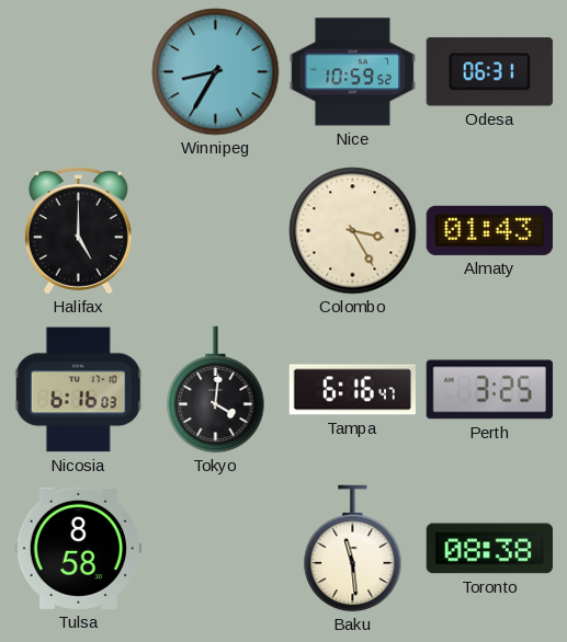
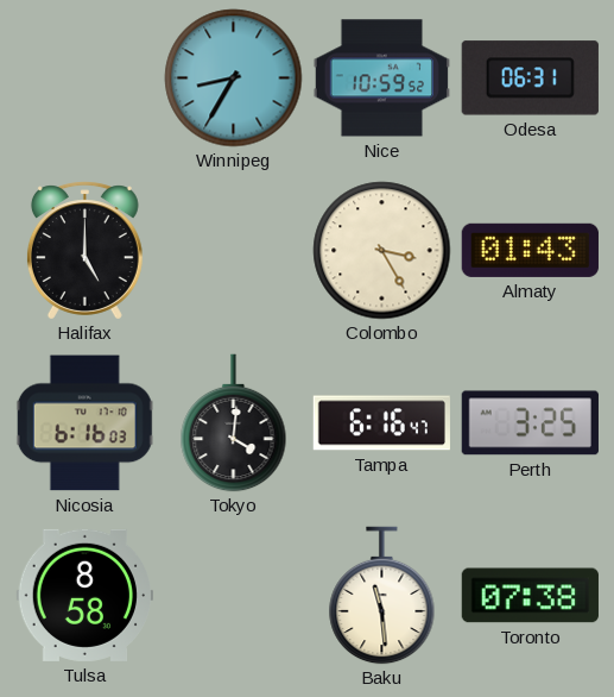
Toronto: 08:38 -> 07:38 (530, 596)
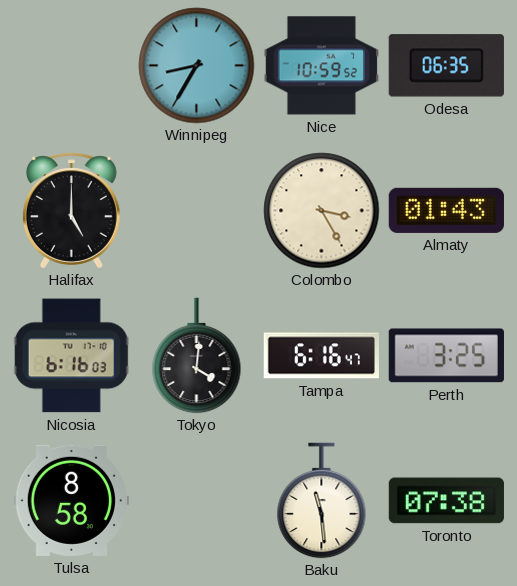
Odesa: 06:31 -> 06:35 (446, 66)
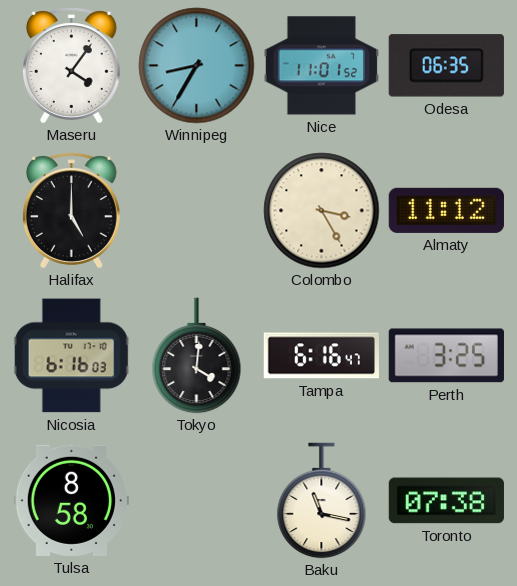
Maseru: none -> 4:06 (71, 66)
Nice: 10:59 -> 11:01 (321, 66)
Almaty: 01:43 -> 11:12 (446, 210)
Baku: 11:29 -> 11:17 (322, 501)
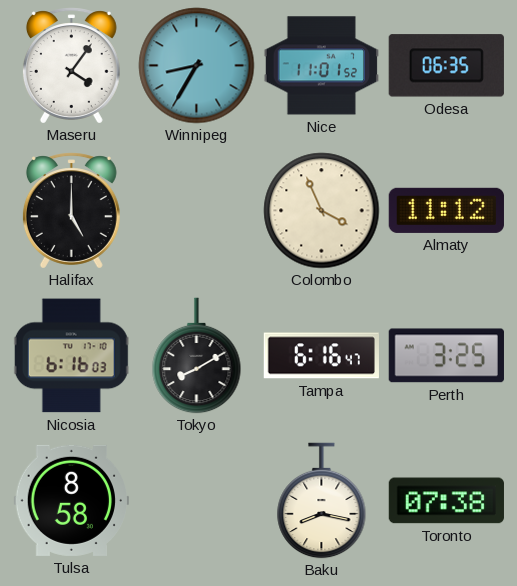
Colombo: 3:25 -> 3:56 (322, 211)
Tokyo: 4:01 -> 8:10 (197, 356)
Baku: 11:17 -> 8:17 (322, 501)
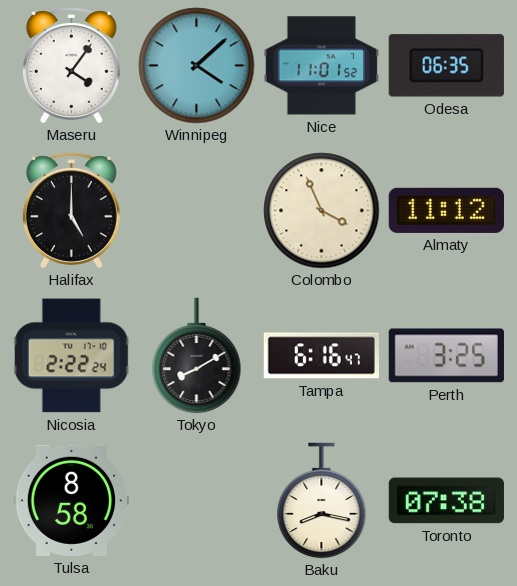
Winnipeg: 8:35 -> 4:08 (197, 66)
Nicosia: 6:16 -> 2:22 (71, 356)
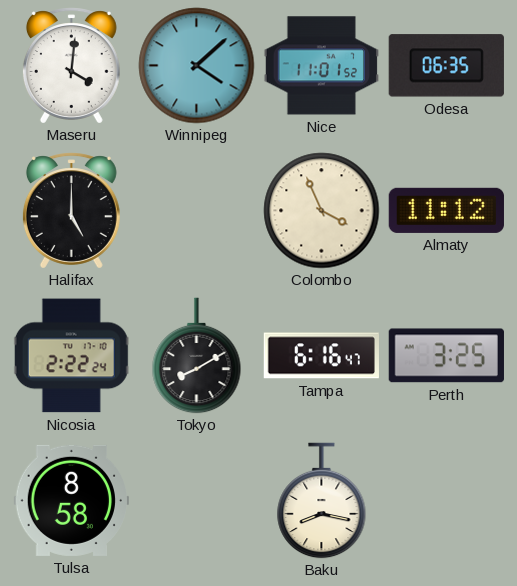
Maseru: 4:06 -> 4:01 (71, 66)
Toronto: 07:38 -> none (446, 501)
